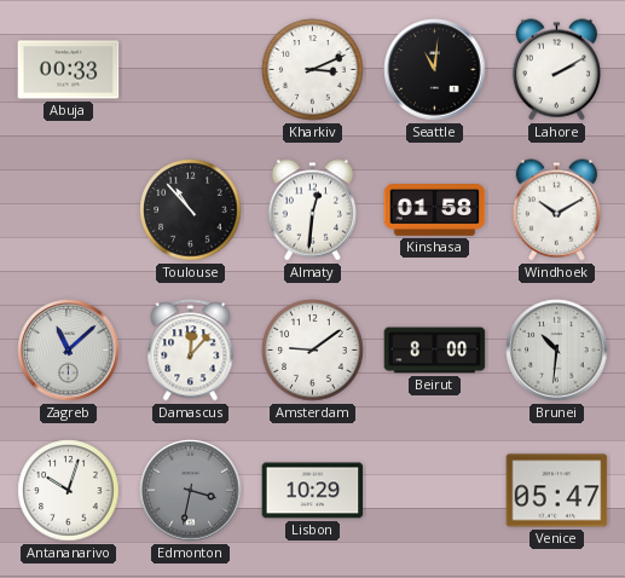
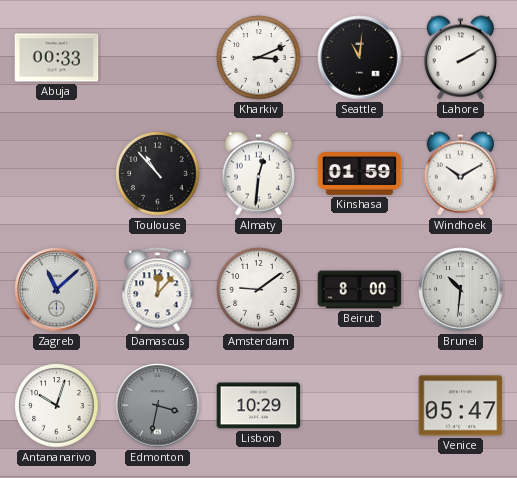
Kinshasa: 01:58 -> 01:59 (360, 174)
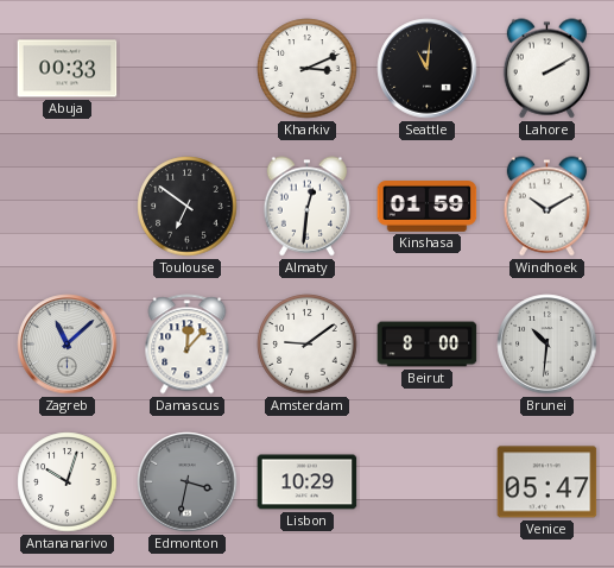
Toulouse: 10:53 -> 6:51 (188, 207)
